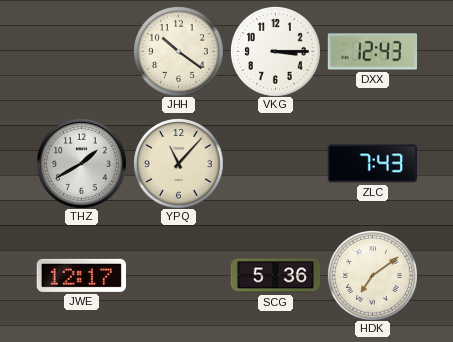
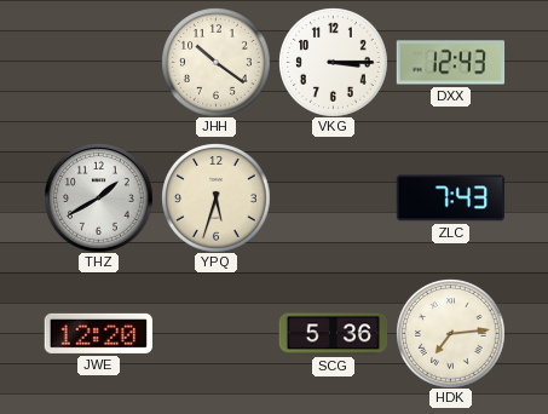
YPQ: 11:07 -> 5:33 (217, 199)
JWE: 12:17 -> 12:20 (98, 333)
HDK: 7:09 -> 7:14 (451, 334)
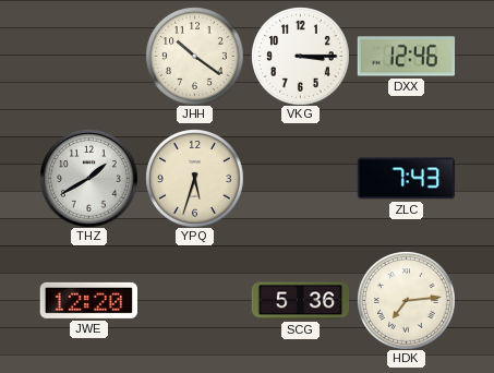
DXX: 12:43 -> 12:46 (406, 57)
